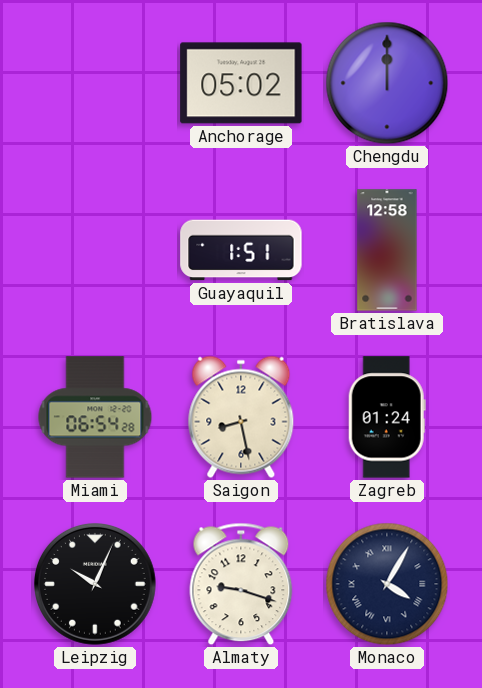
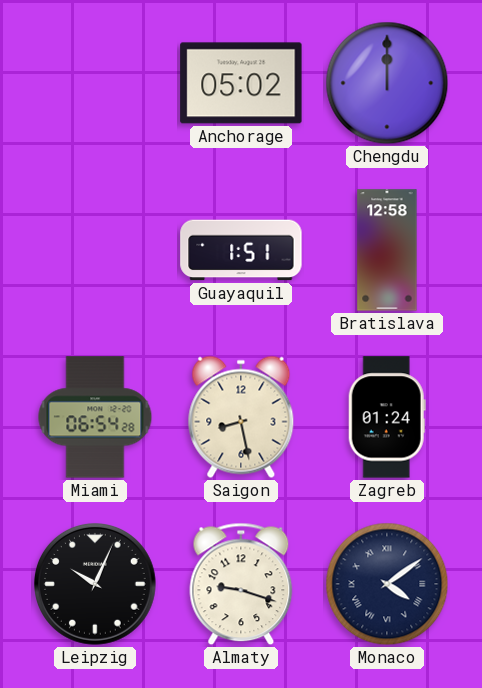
Monaco: 4:05 -> 4:09 (387, 584)
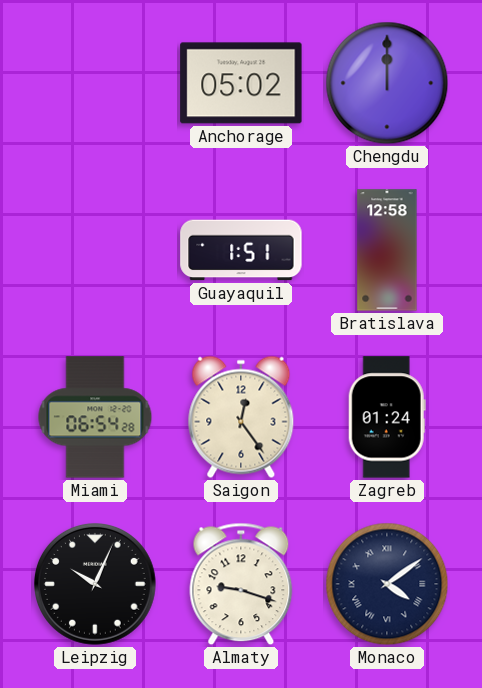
Saigon: 8:28 -> 12:24 (241, 417)
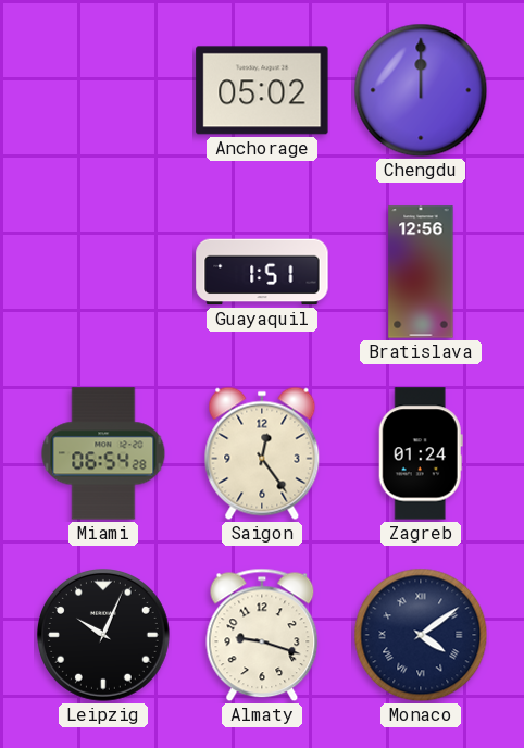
Bratislava: 12:58 -> 12:56 (421, 272)
